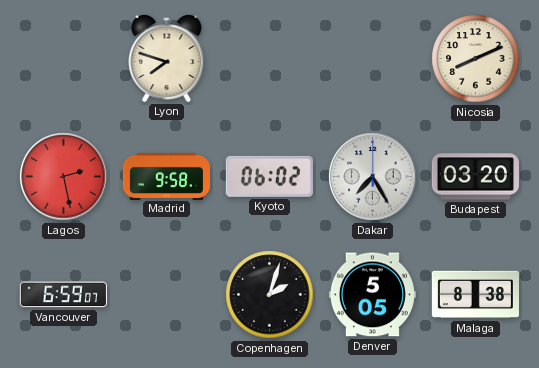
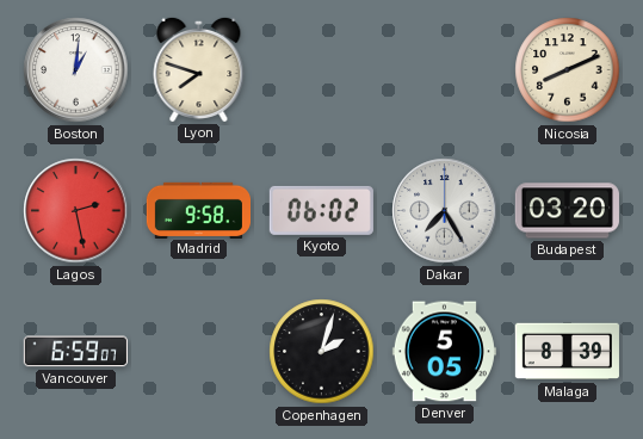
Boston: none -> 1:01 (76, 70)
Malaga: 8:38 -> 8:39 (567, 352)
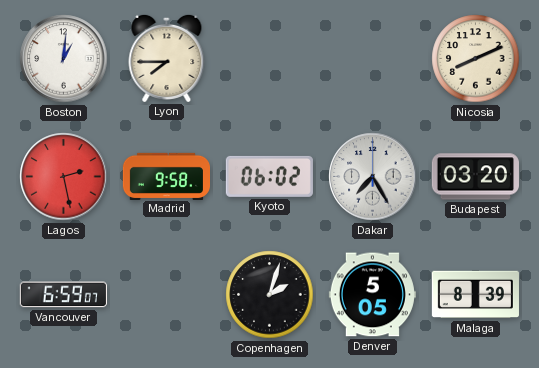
Lyon: 7:48 -> 7:45 (167, 58)
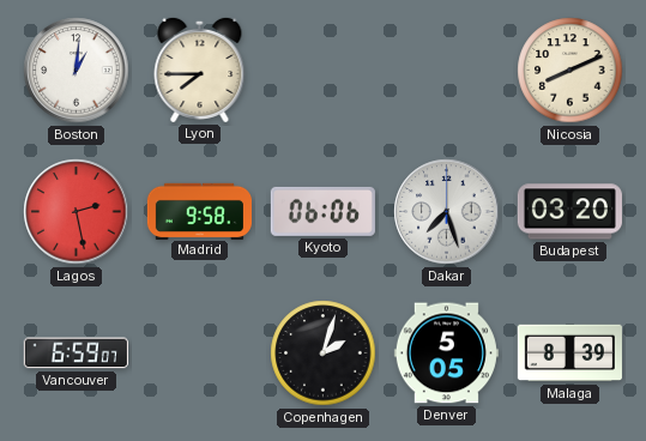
Kyoto: 06:02 -> 06:06 (322, 211)
Dakar: 7:25 -> 7:27 (447, 212)
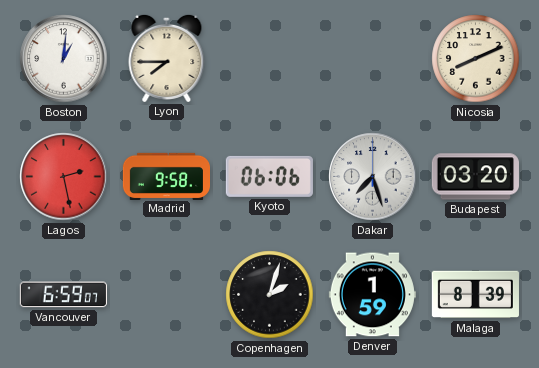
Denver: 5:05 -> 1:59 (372, 295)
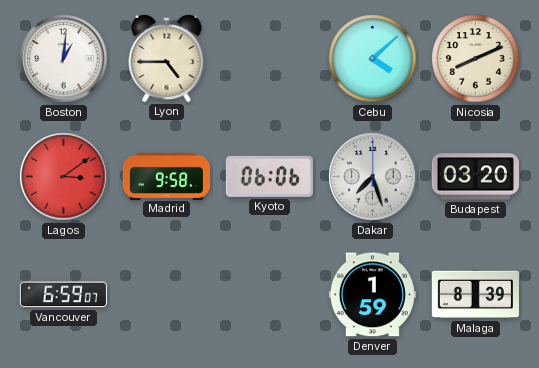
Lyon: 7:45 -> 4:45 (167, 58)
Cebu: none -> 4:08 (373, 59)
Lagos: 2:28 -> 3:09 (64, 177)
Copenhagen: 2:03 -> none (270, 295)
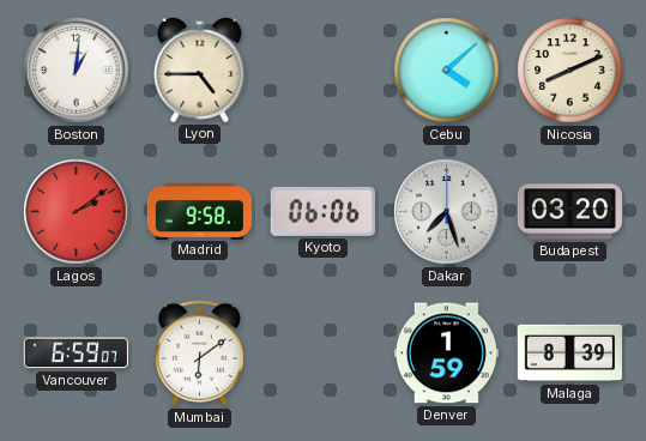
Lagos: 3:09 -> 2:09 (77, 212)
Mumbai: none -> 6:09 (199, 354)
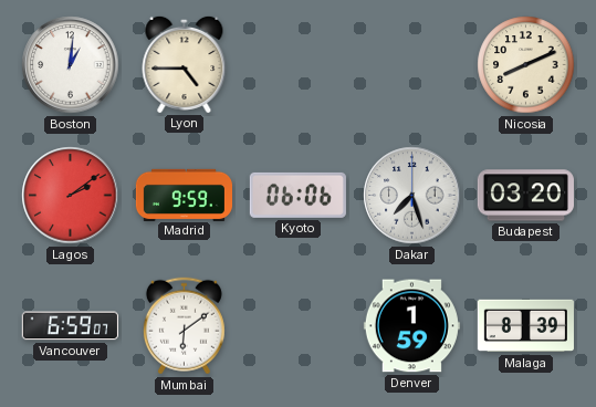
Cebu: 4:08 -> none (447, 71)
Madrid: 9:58 -> 9:59 (184, 195)
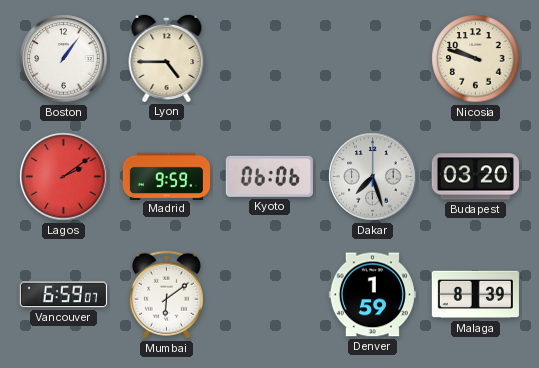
Boston: 1:01 -> 1:06 (64, 59)
Nicosia: 8:11 -> 9:48 (476, 59)
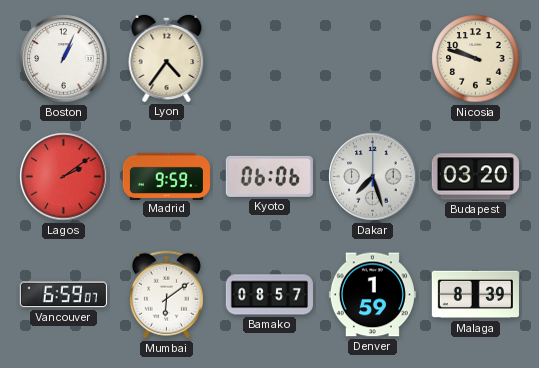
Boston: 1:06 -> 1:04 (64, 59)
Lyon: 4:45 -> 4:36 (167, 58)
Bamako: none -> 08:57 (269, 295)
